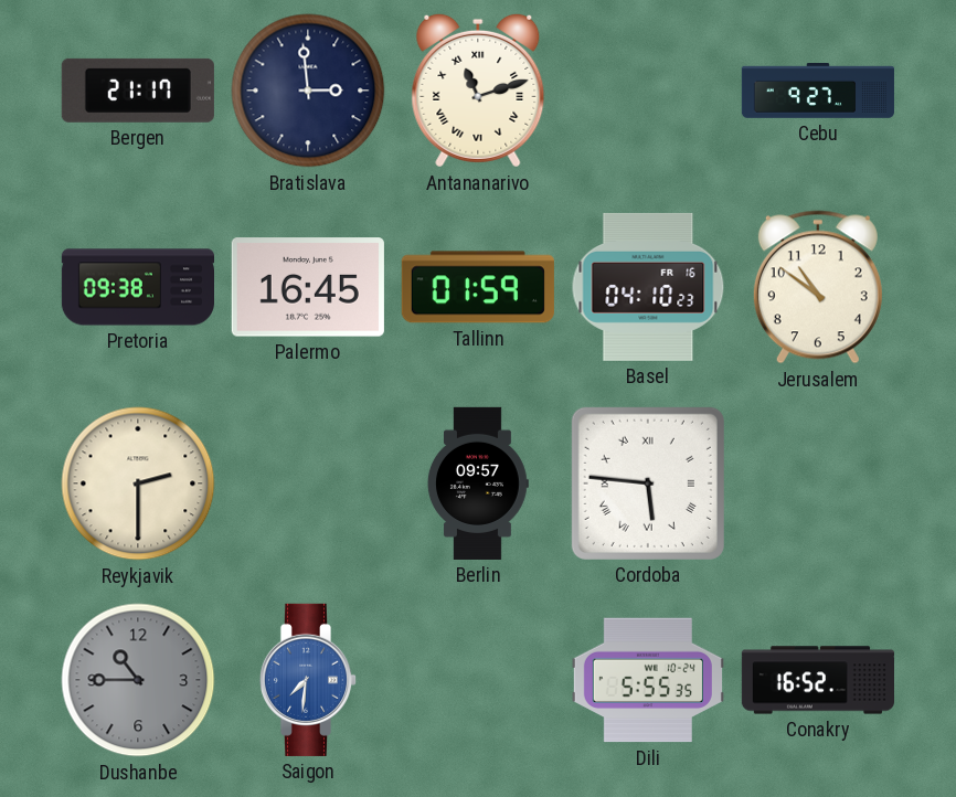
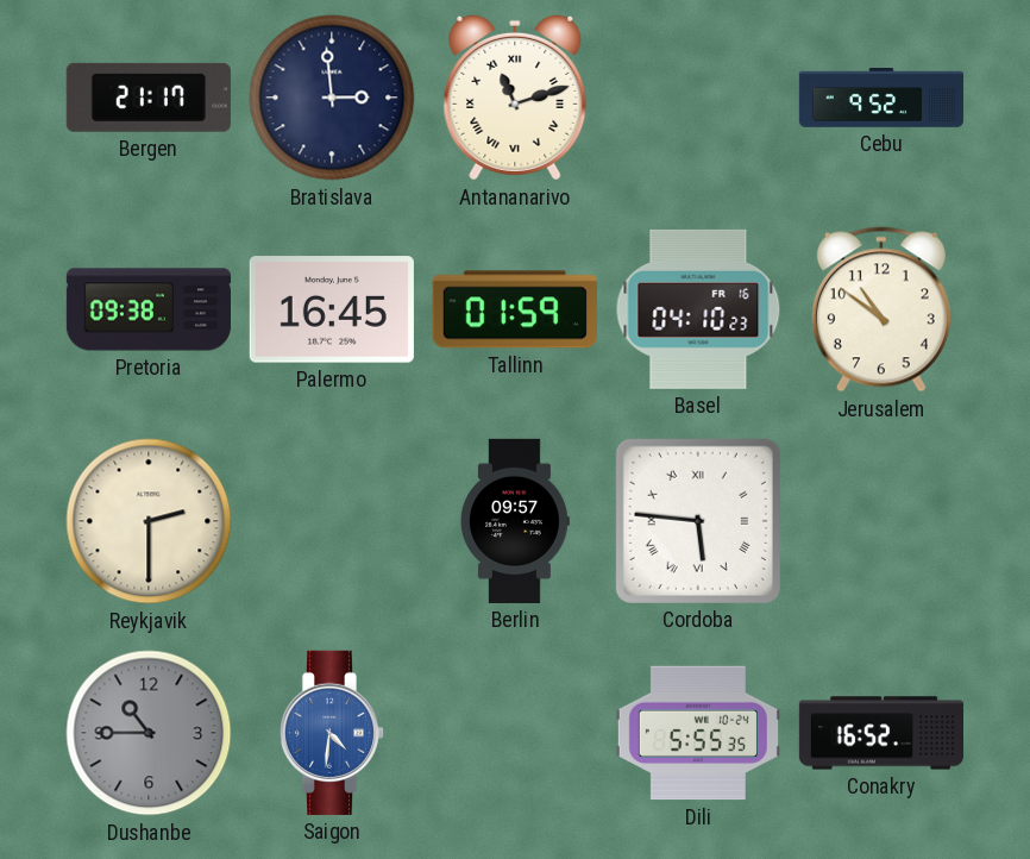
Cebu: 9:27 -> 9:52 (881, 99)
Saigon: 7:31 -> 4:31 (332, 733)
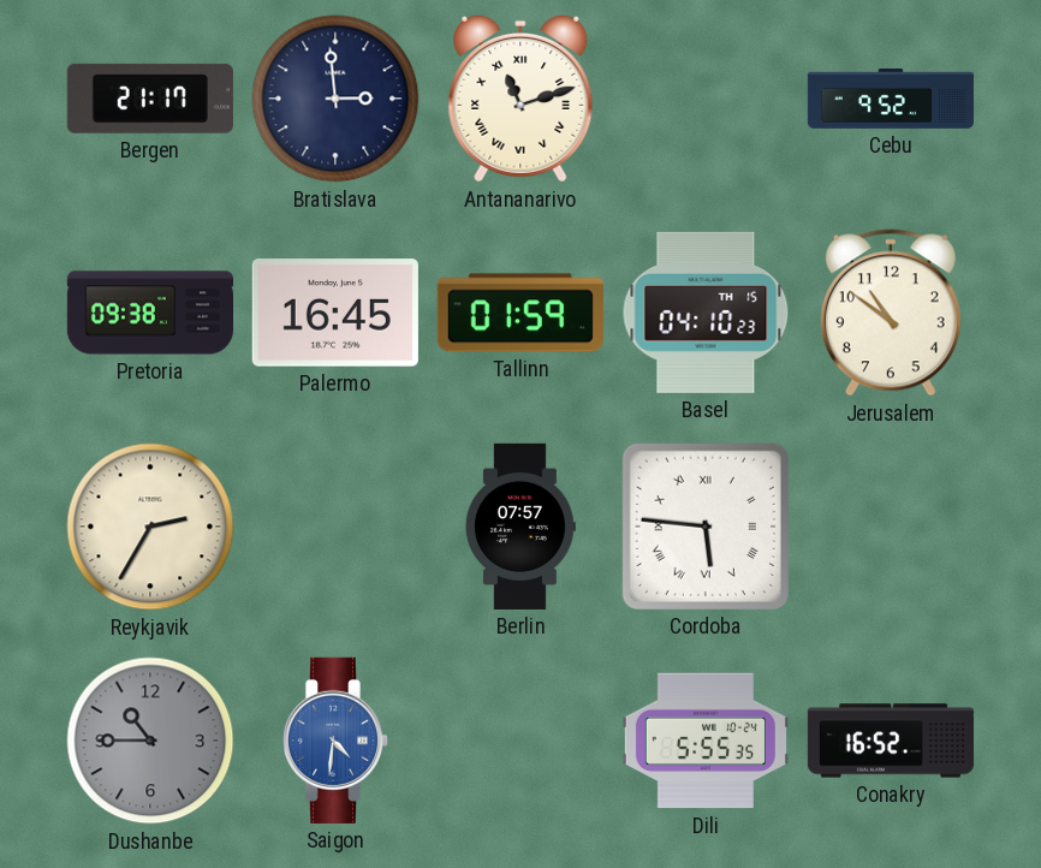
Basel date: FR 16 -> TH 15 (706, 313)
Reykjavik: 2:30 -> 2:35 (150, 527)
Berlin: 09:57 -> 07:57 (520, 527)
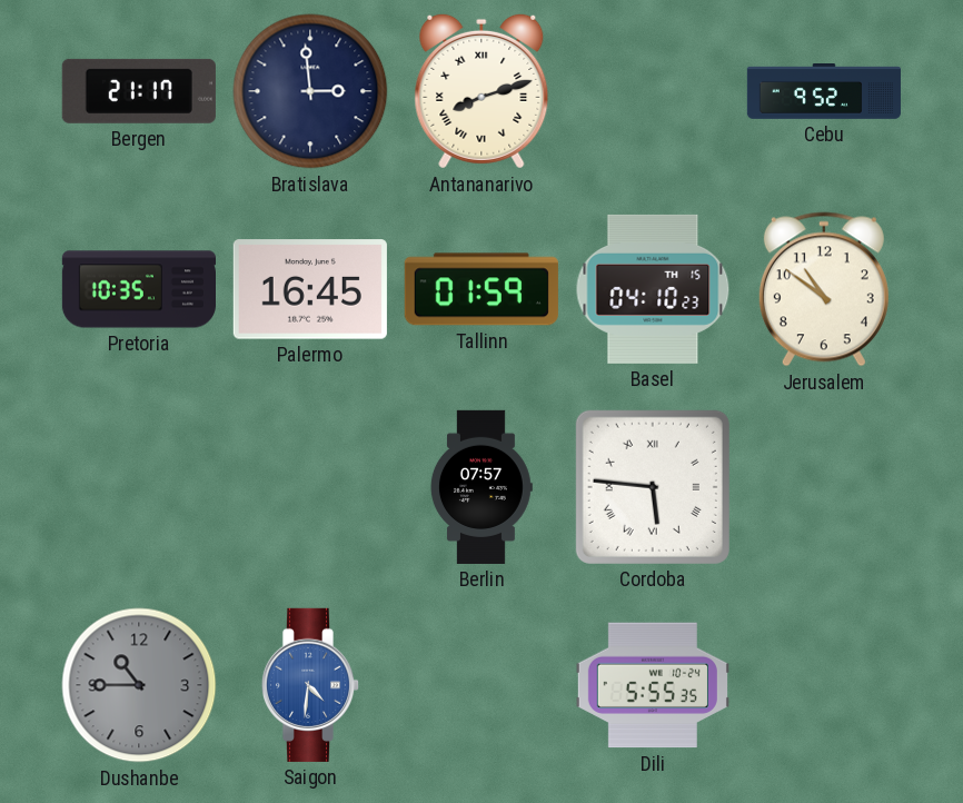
Antananarivo: 11:12 -> 8:12 (481, 91)
Pretoria: 09:38 -> 10:35 (138, 289)
Reykjavik: 2:35 -> none (150, 527)
Conakry: 16:52 -> none (890, 741)
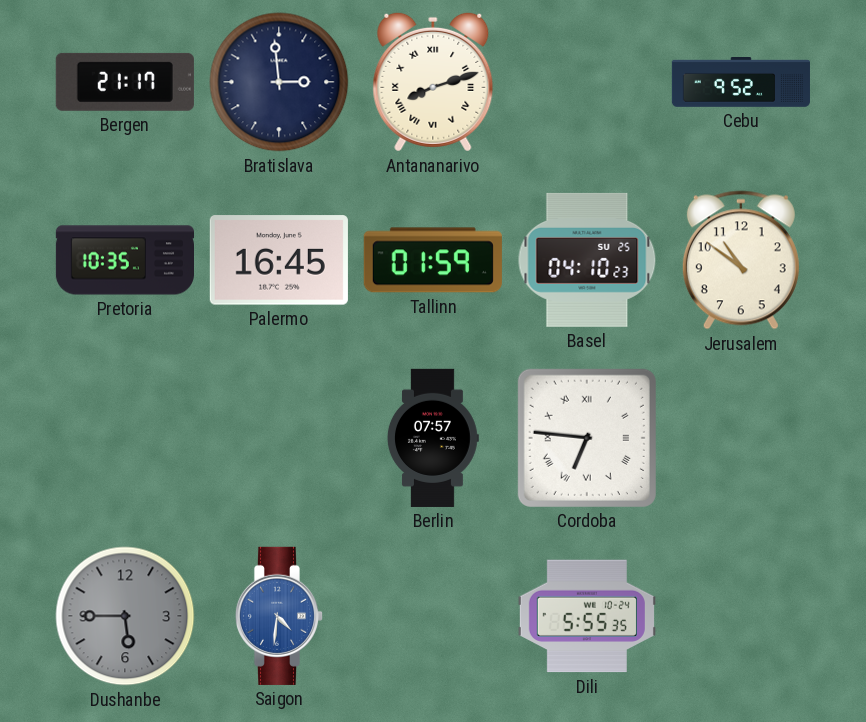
Basel date: TH 15 -> SU 25 (587, 260)
Cordoba: 5:46 -> 6:46 (587, 438)
Dushanbe: 10:45 -> 5:45 (125, 616)
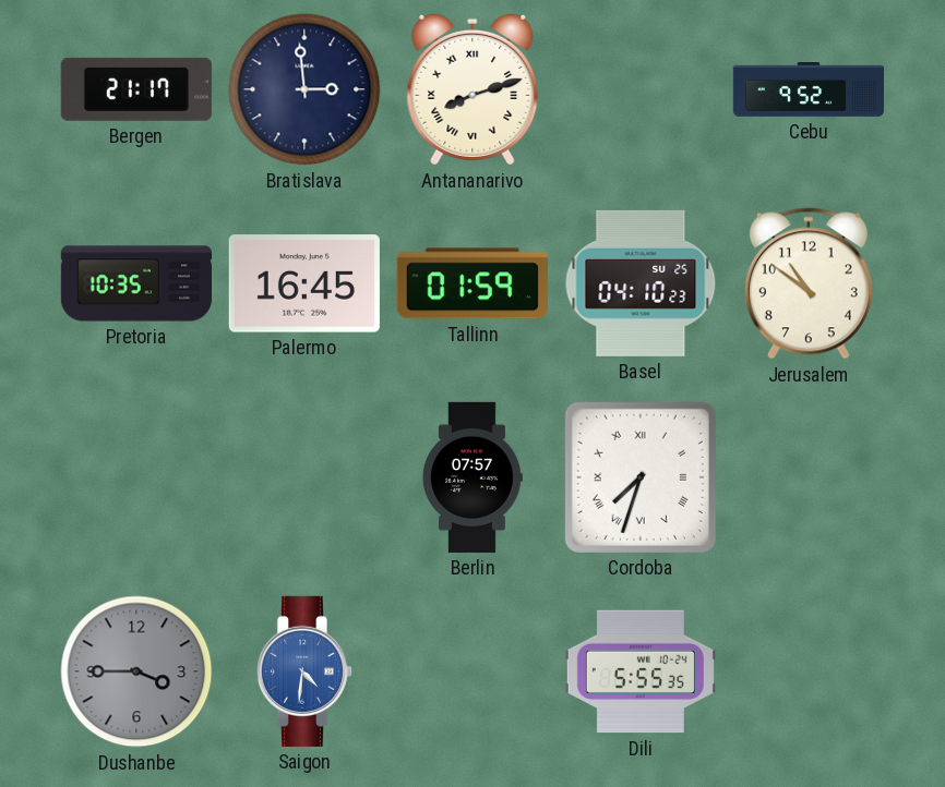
Cordoba: 6:46 -> 7:33 (641, 477)
Dushanbe: 5:45 -> 3:45 (136, 671)
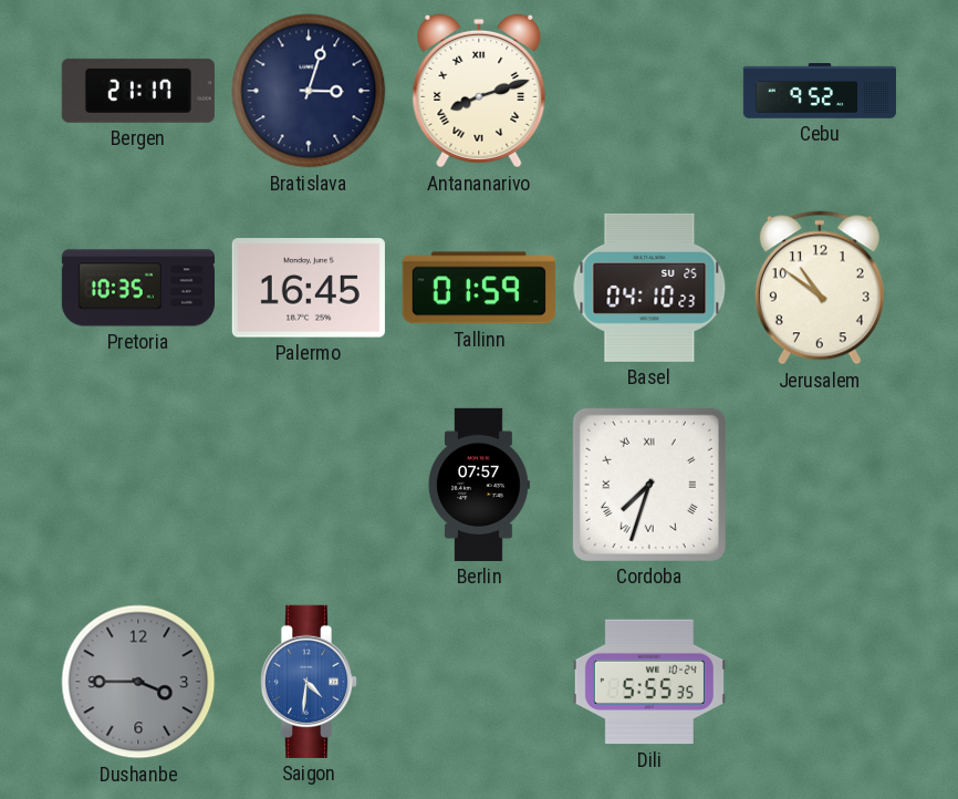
Bratislava: 2:59 -> 3:03 (309, 91)
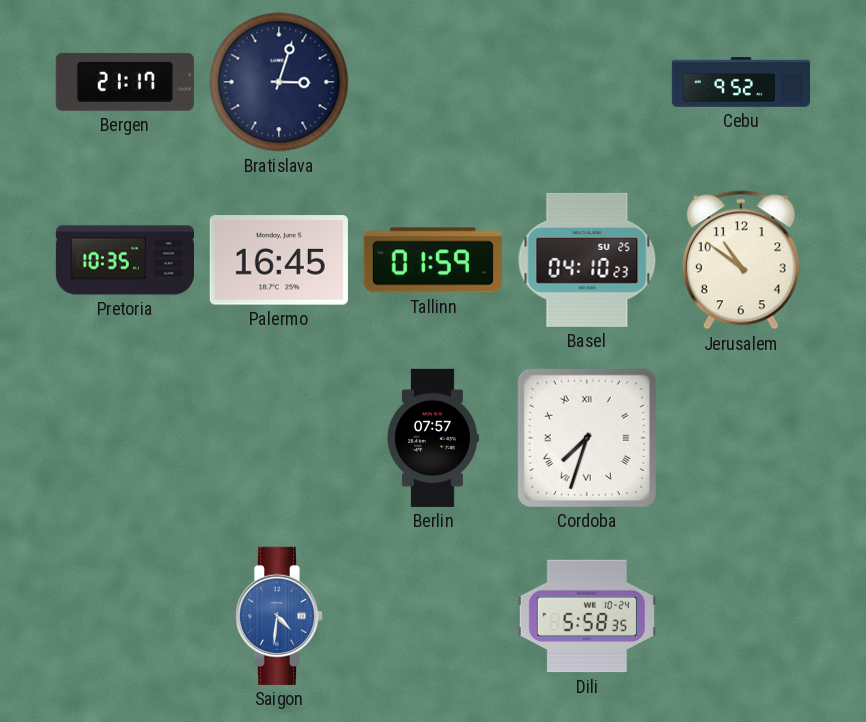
Antananarivo: 8:12 -> none (479, 91)
Dushanbe: 3:45 -> none (138, 682)
Dili: 5:55 -> 5:58 (587, 616)
